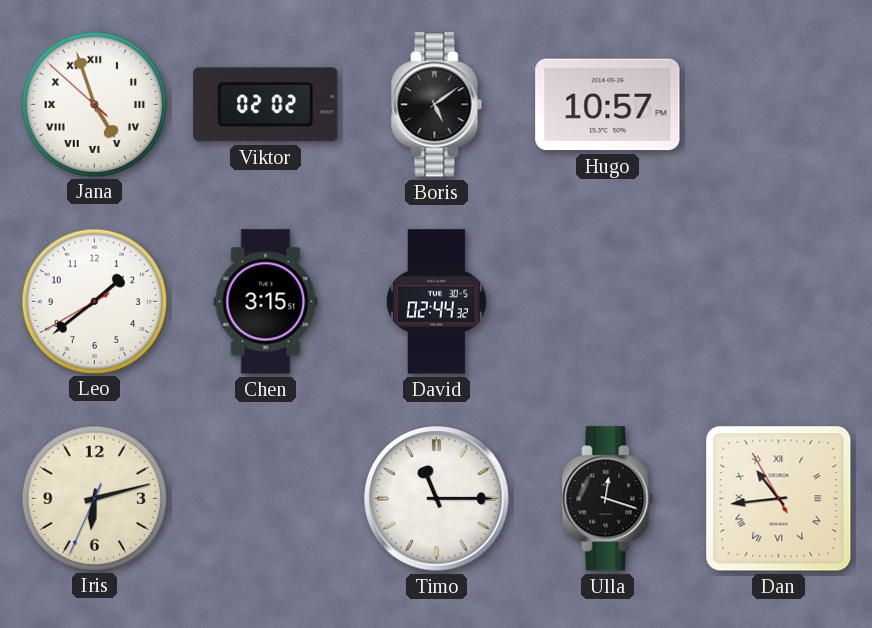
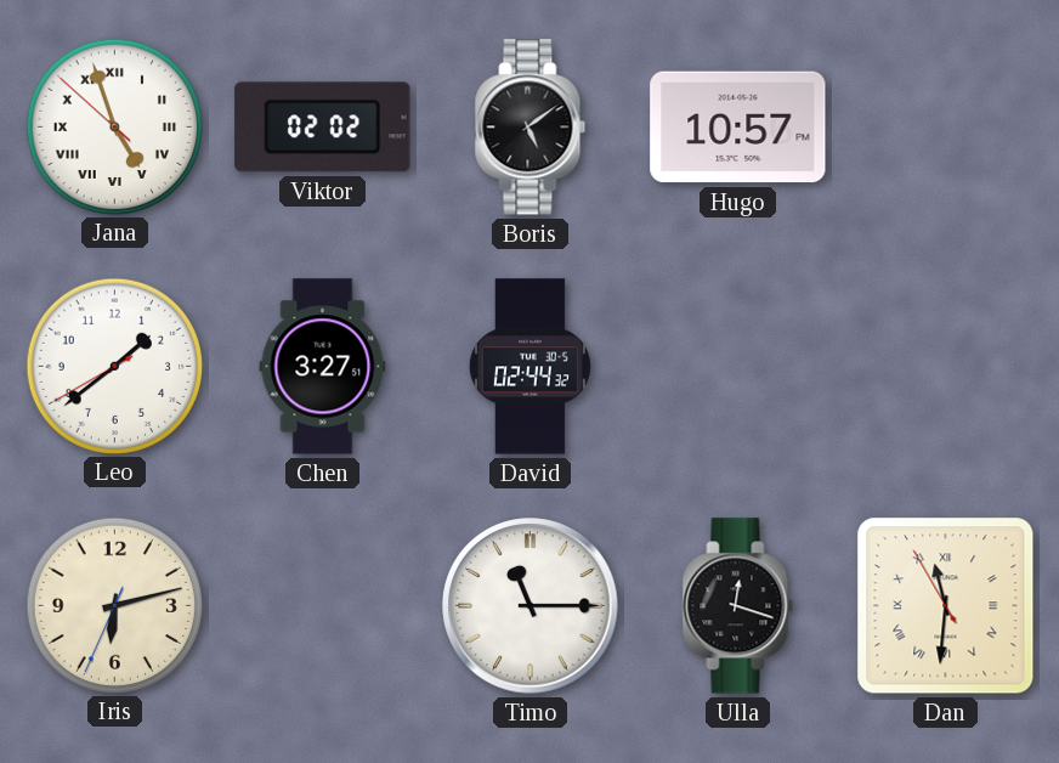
Chen: 3:15 -> 3:27 (323, 367)
Dan: 10:43 -> 11:30 (946, 606)
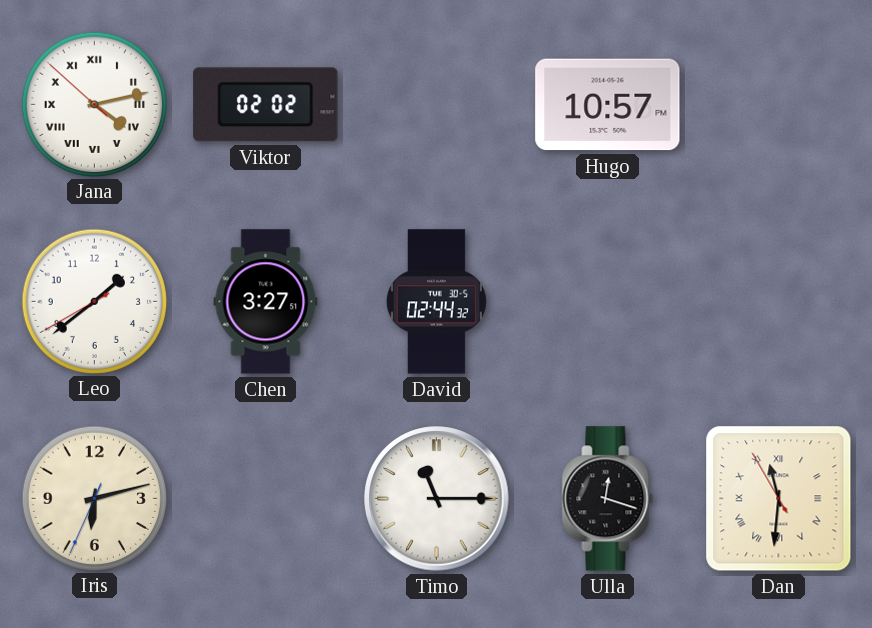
Jana: 4:56 -> 4:12 (94, 104)
Boris: 5:09 -> none (531, 128)
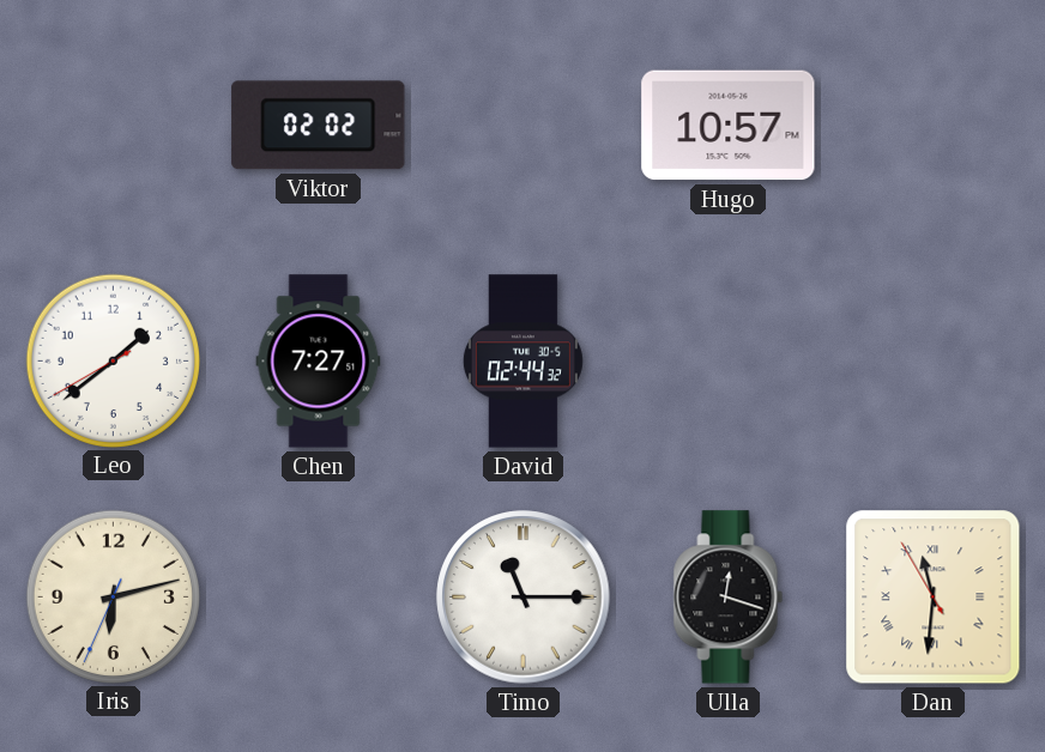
Jana: 4:12 -> none (94, 104)
Chen: 3:27 -> 7:27 (319, 362)
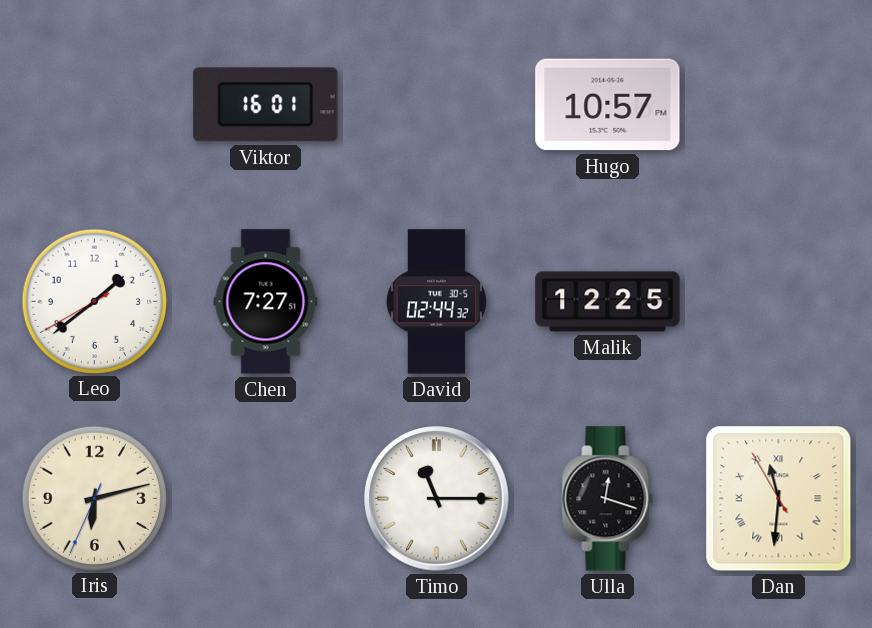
Viktor: 02:02 -> 16:01 (266, 105)
Malik: none -> 12:25 (608, 302)
